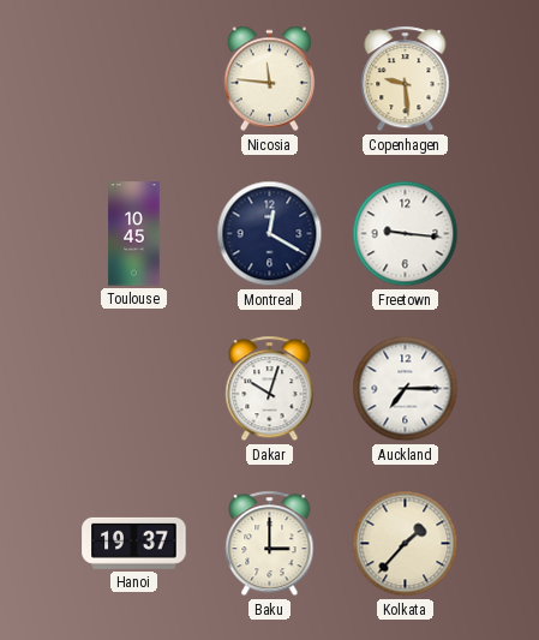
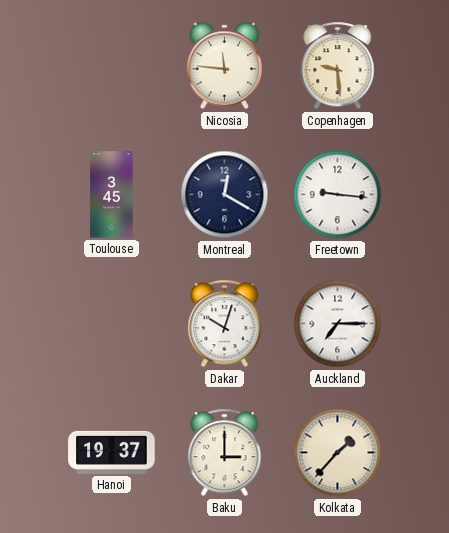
Toulouse: 10:45 -> 3:45 (112, 195)
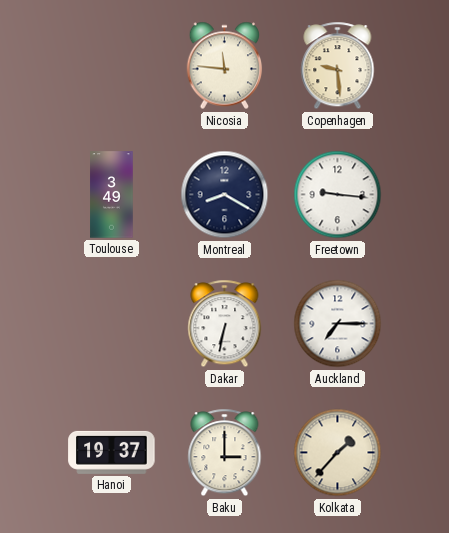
Toulouse: 3:45 -> 3:49 (112, 195)
Montreal: 12:20 -> 8:20 (225, 195)
Dakar: 10:03 -> 6:32 (225, 324)
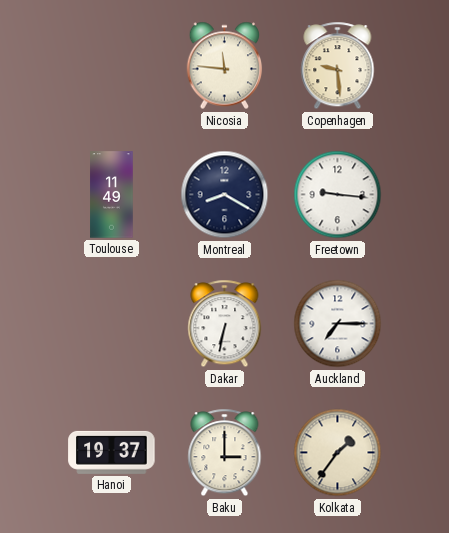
Toulouse: 3:49 -> 11:49 (112, 195)
Kolkata: 1:37 -> 1:36 (338, 453)
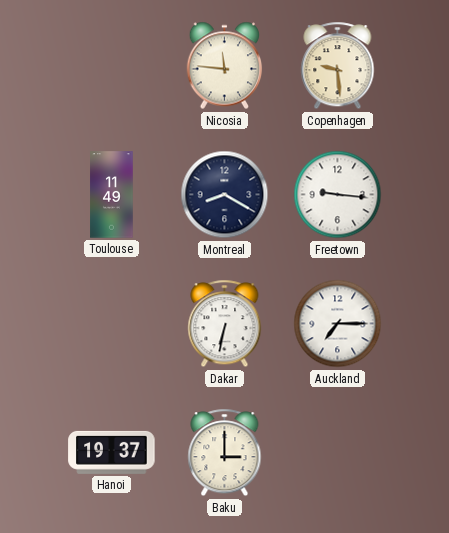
Kolkata: 1:36 -> none (338, 453)
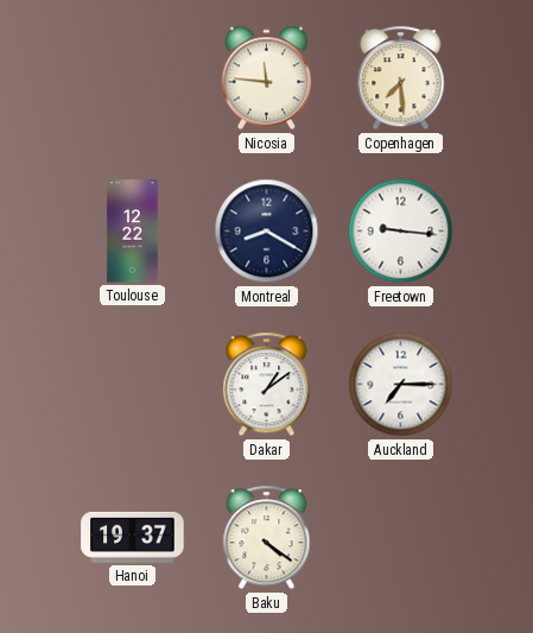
Copenhagen: 9:29 -> 7:29 (401, 78)
Toulouse: 11:49 -> 12:22 (133, 232)
Dakar: 6:32 -> 1:09 (267, 385)
Baku: 3:00 -> 4:21 (267, 538)
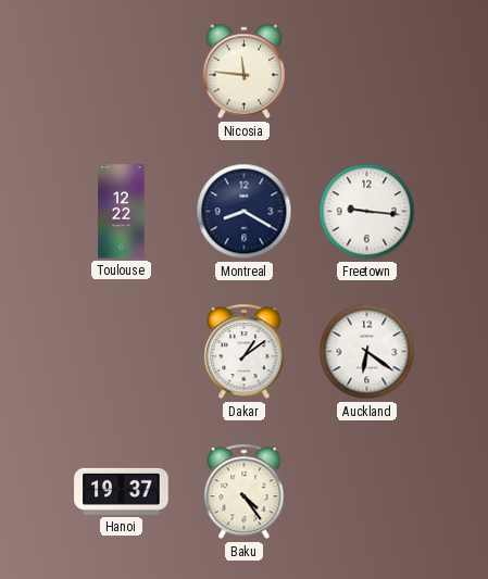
Copenhagen: 7:29 -> none (401, 78)
Auckland: 7:15 -> 6:21 (367, 352)
Baku: 4:21 -> 4:24 (245, 492)
